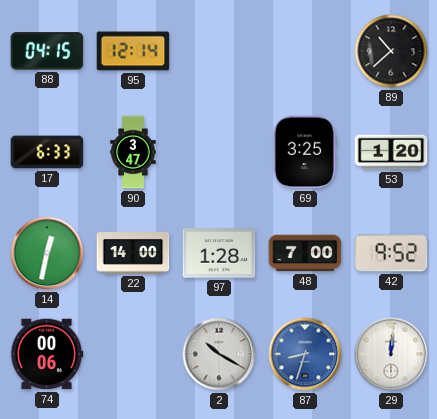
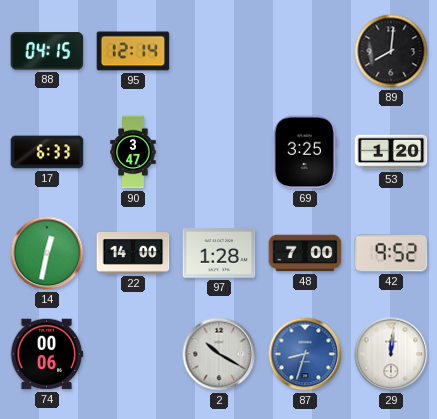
89: 10:38 -> 8:01 (391, 51)
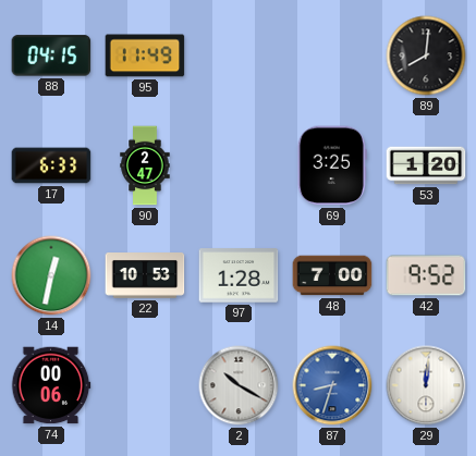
95: 12:14 -> 11:49 (145, 56)
90: 3:47 -> 2:47 (145, 165)
22: 14:00 -> 10:53 (145, 276)
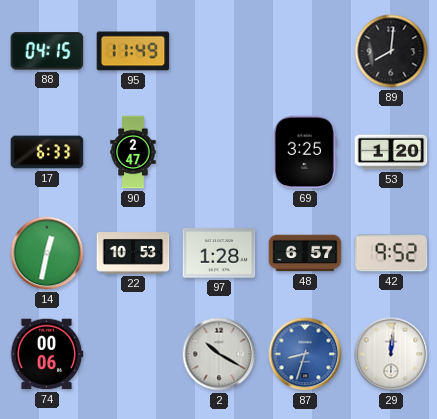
48: 7:00 -> 6:57 (305, 253)
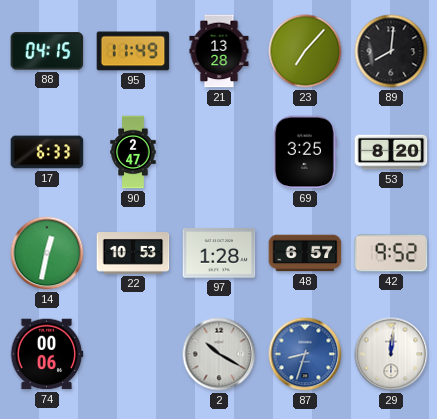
21: none -> 13:28 (219, 51)
23: none -> 7:07 (305, 51)
53: 1:20 -> 8:20 (391, 152)
